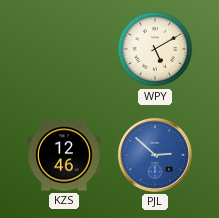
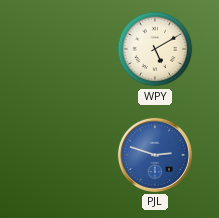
KZS: 12:46 -> none (64, 155)
PJL: 2:52 -> 2:48 (155, 155)
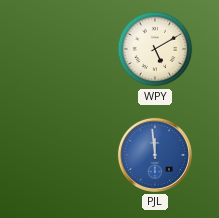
PJL: 2:48 -> 11:59 (155, 155)
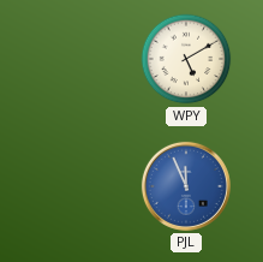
PJL: 11:59 -> 11:56 (186, 186)
